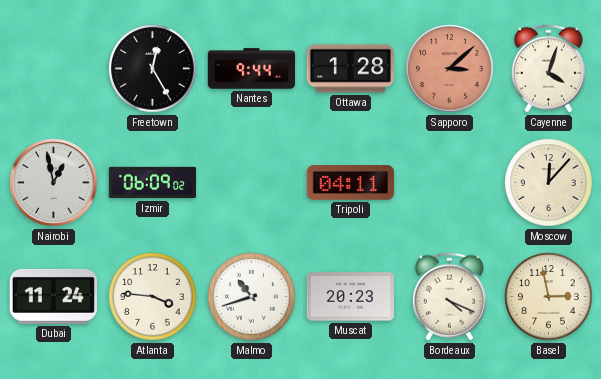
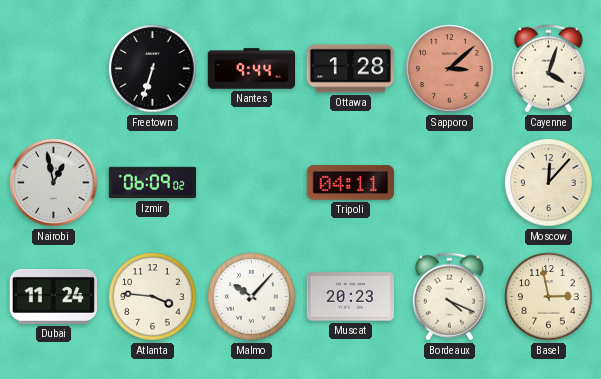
Freetown: 12:25 -> 6:33 (153, 69)
Malmo: 10:42 -> 10:07 (252, 297)
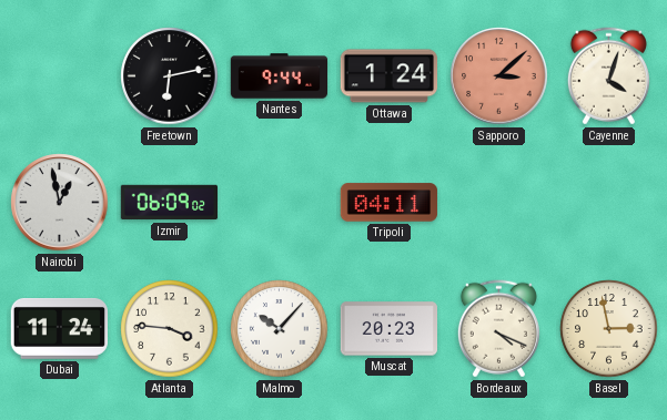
Freetown: 6:33 -> 6:13 (170, 76)
Ottawa: 1:28 -> 1:24 (390, 76)
Moscow: 12:07 -> none (549, 183)
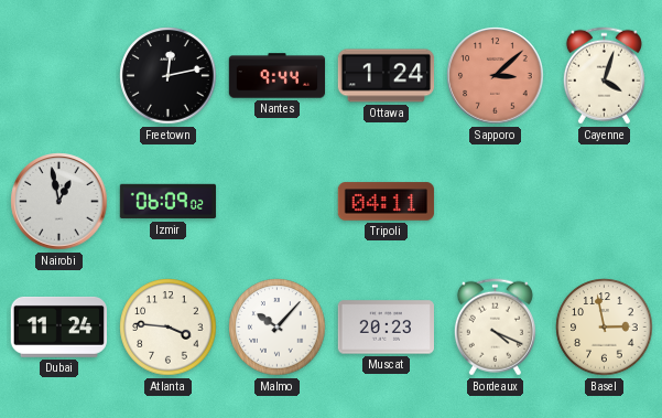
Freetown: 6:13 -> 12:13 (169, 76)
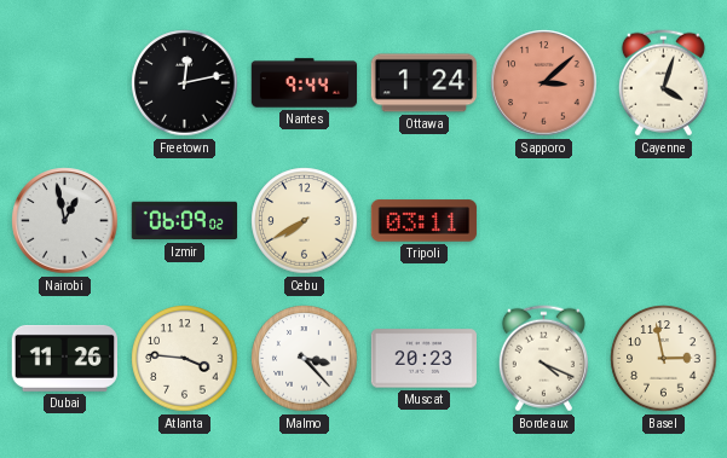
Cebu: none -> 7:40 (305, 221)
Tripoli: 04:11 -> 03:11 (425, 221)
Dubai: 11:24 -> 11:26 (64, 358)
Malmo: 10:07 -> 3:23 (305, 359)
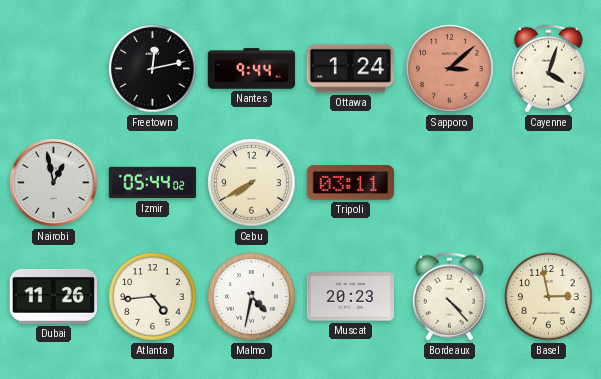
Izmir: 06:09 -> 05:44 (153, 183)
Atlanta: 3:46 -> 4:44 (153, 297)
Malmo: 3:23 -> 4:32 (252, 297)
Bordeaux: 4:19 -> 4:23 (449, 297)
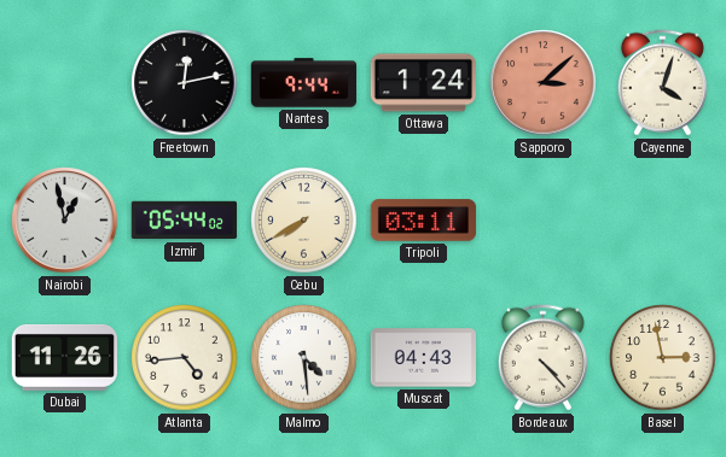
Malmo: 4:32 -> 4:29 (304, 358)
Muscat: 20:23 -> 04:43 (423, 358)
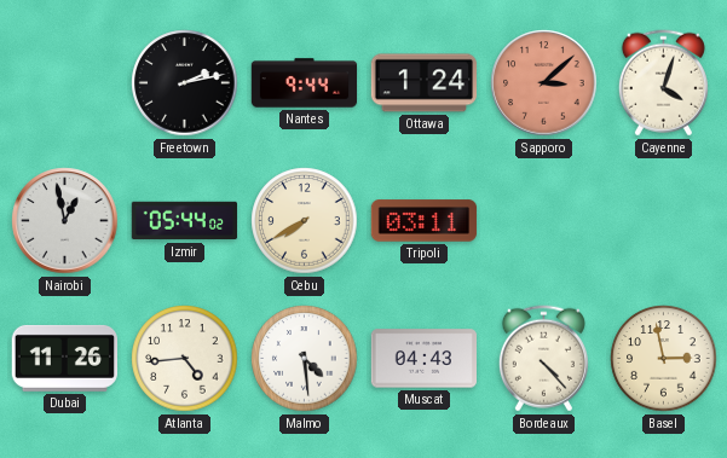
Freetown: 12:13 -> 2:13 (185, 83)
